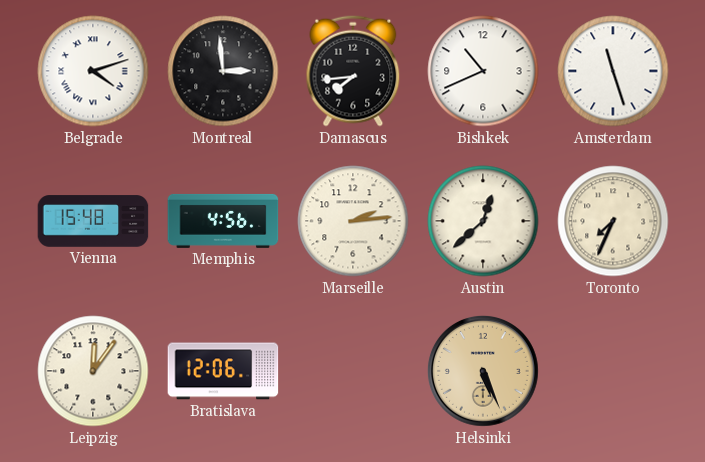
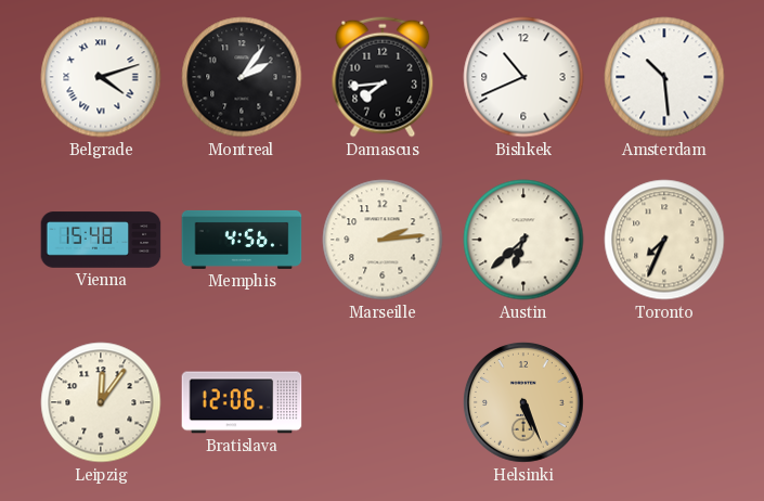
Montreal: 2:59 -> 2:06 (242, 77)
Amsterdam: 11:27 -> 10:29 (664, 77)
Austin: 12:38 -> 6:38 (523, 240)
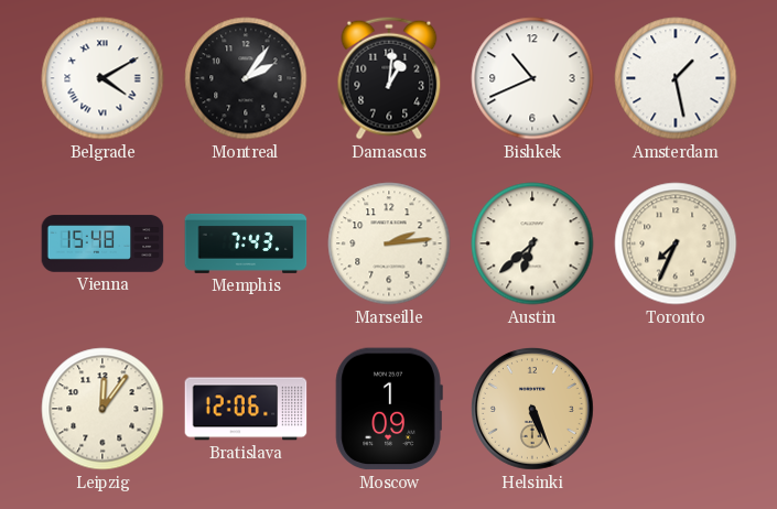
Belgrade: 4:12 -> 4:10 (102, 78)
Damascus: 7:44 -> 1:01 (389, 78)
Amsterdam: 10:29 -> 1:28 (676, 78)
Memphis: 4:56 -> 7:43 (246, 243)
Moscow: none -> 1:09 (389, 409)
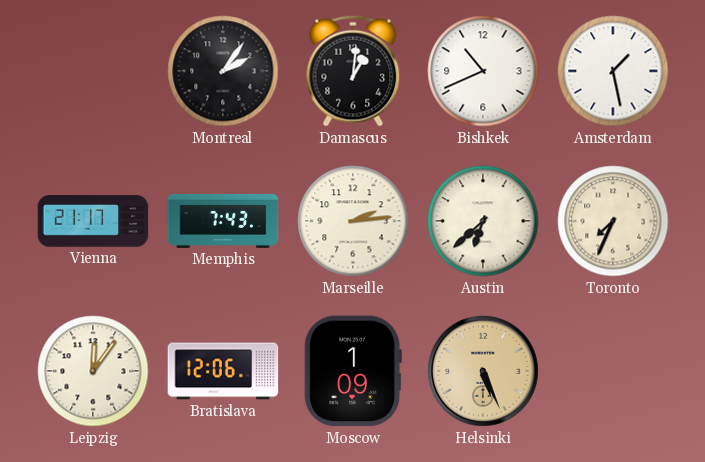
Belgrade: 4:10 -> none (102, 78)
Vienna: 15:48 -> 21:17 (93, 221)
